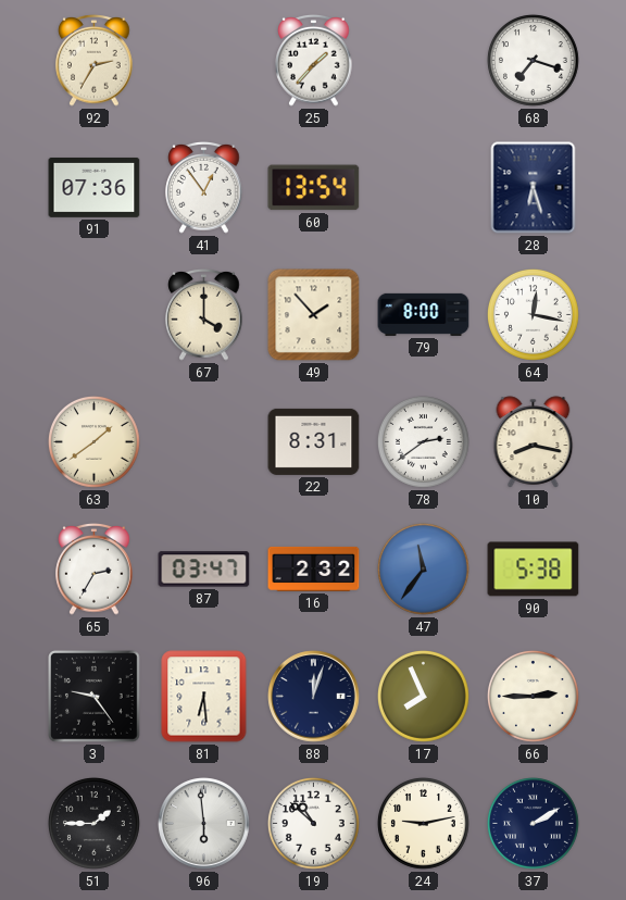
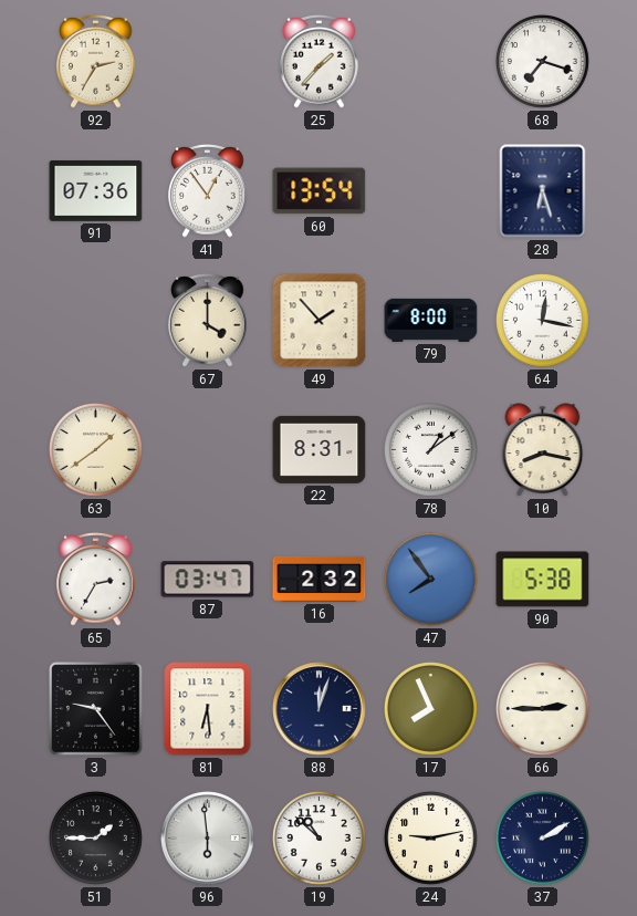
78: 2:39 -> 1:09 (430, 449)
47: 11:36 -> 7:54 (430, 579)
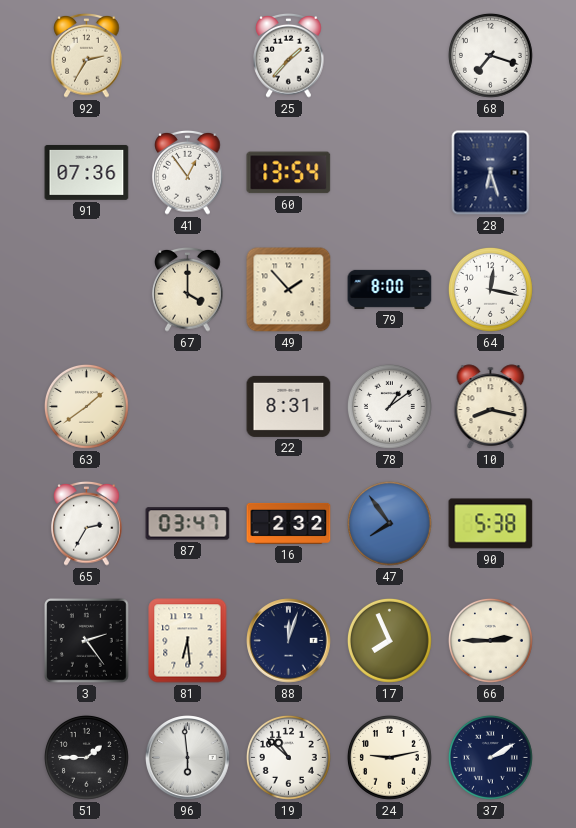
3: 9:24 -> 2:24 (87, 641)
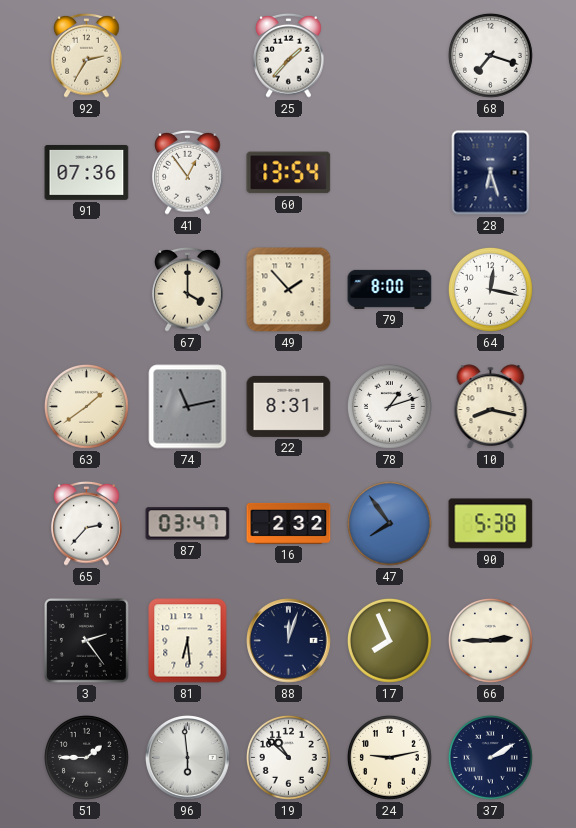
74: none -> 11:13 (188, 407)
78: 1:09 -> 1:12 (389, 406)
65: 2:35 -> 2:37 (87, 524)
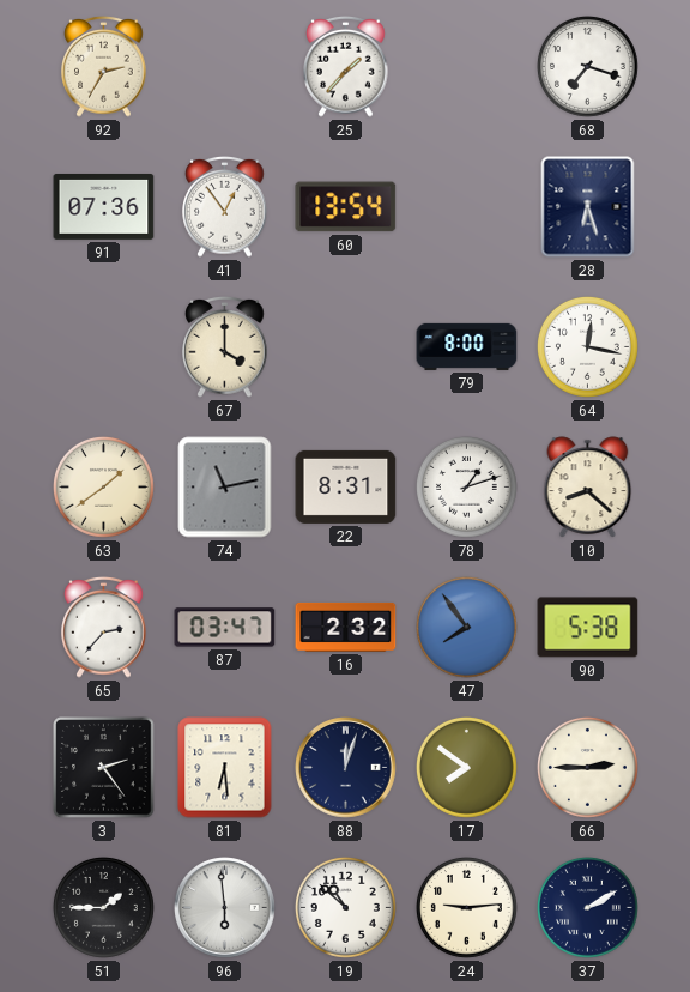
49: 1:53 -> none (289, 290)
10: 8:17 -> 8:22 (588, 488)
17: 7:56 -> 7:51 (466, 767)
24: 9:13 -> 9:14 (466, 907)
